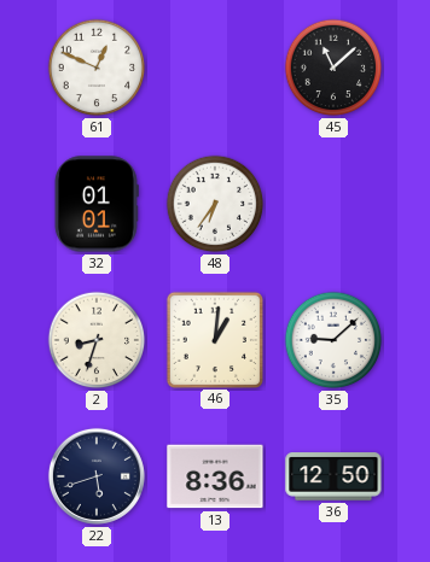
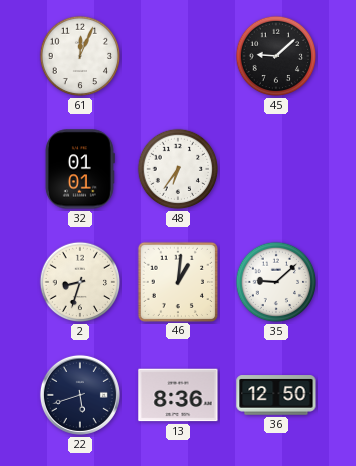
61: 12:49 -> 12:04 (80, 56)
45: 11:08 -> 9:08 (276, 56)
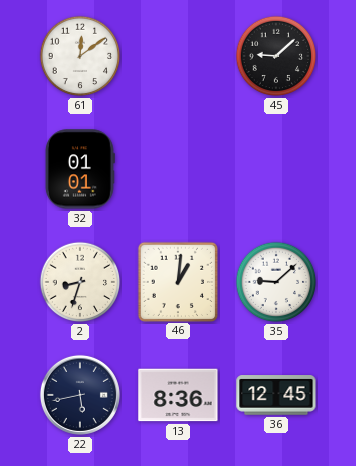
61: 12:04 -> 12:09 (80, 56)
48: 6:36 -> none (178, 169)
22: 5:42 -> 5:43 (80, 395)
36: 12:50 -> 12:45 (276, 395)
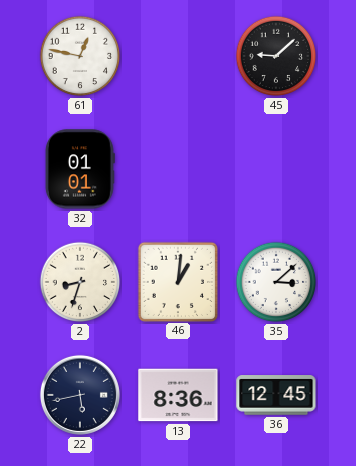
61: 12:09 -> 12:47 (80, 56)
35: 9:08 -> 3:08 (276, 282)
